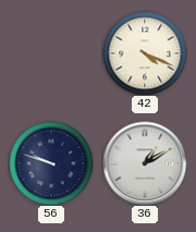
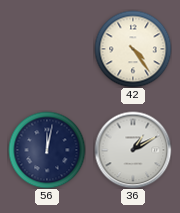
42: 4:19 -> 4:24 (133, 49)
56: 9:48 -> 12:02 (47, 150)
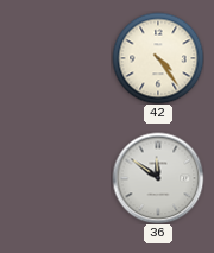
56: 12:02 -> none (47, 150)
36: 1:10 -> 11:51 (158, 178)
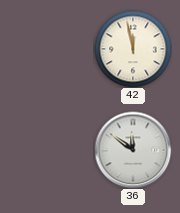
42: 4:24 -> 11:58 (133, 49)
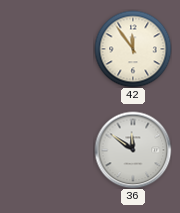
42: 11:58 -> 11:54 (133, 49)
